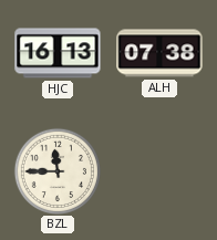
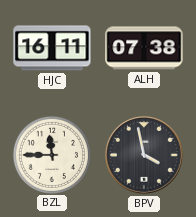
HJC: 16:13 -> 16:11 (52, 48)
BPV: none -> 3:58 (144, 155)
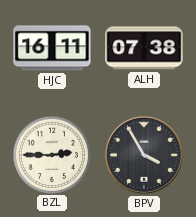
BZL: 11:45 -> 2:45 (51, 154)
BPV: 3:58 -> 3:55 (144, 155)
